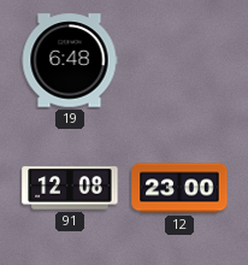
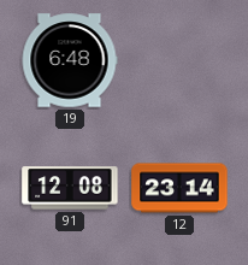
12: 23:00 -> 23:14 (179, 188)
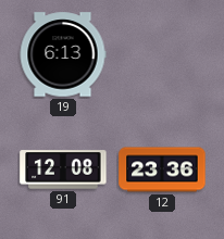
19: 6:48 -> 6:13 (63, 54)
12: 23:14 -> 23:36 (162, 169)
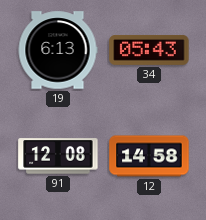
34: none -> 05:43 (149, 50)
12: 23:36 -> 14:58 (149, 156)
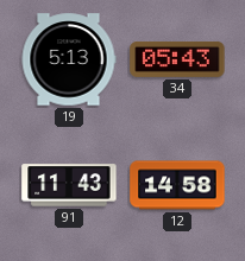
19: 6:13 -> 5:13 (69, 59)
91: 12:08 -> 11:43 (69, 185)
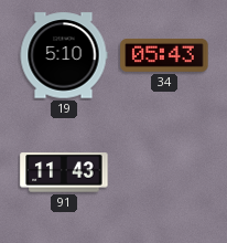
19: 5:13 -> 5:10 (64, 55)
12: 14:58 -> none (177, 185)
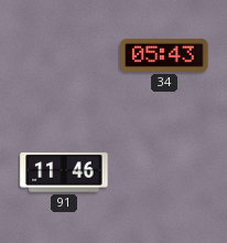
19: 5:10 -> none (64, 55)
91: 11:43 -> 11:46 (64, 172)
